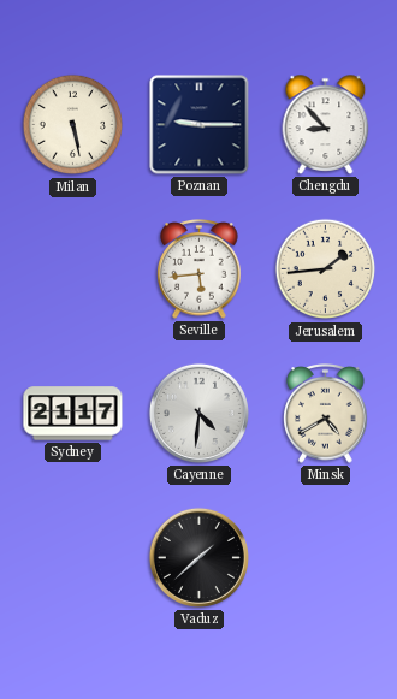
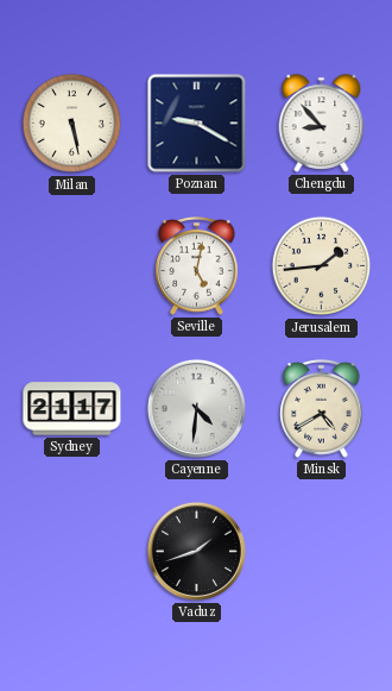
Poznan: 9:15 -> 9:20 (197, 124)
Seville: 5:44 -> 5:02 (197, 266)
Vaduz: 1:38 -> 1:42 (196, 551)
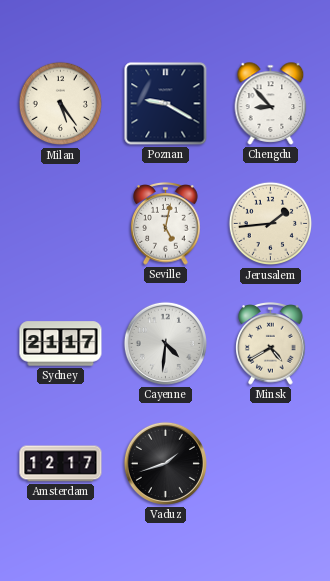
Milan: 5:28 -> 5:24 (61, 104)
Amsterdam: none -> 12:17 (61, 464)
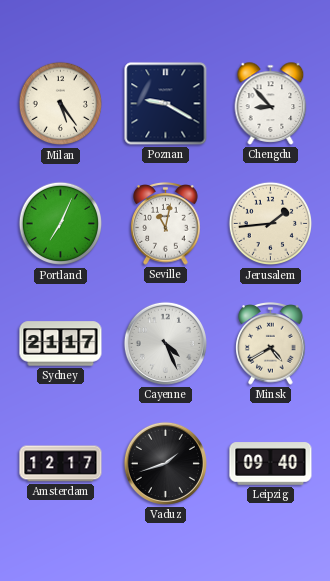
Portland: none -> 7:04 (61, 224)
Seville: 5:02 -> 11:02 (166, 224)
Cayenne: 4:31 -> 4:26 (165, 343)
Leipzig: none -> 09:40 (271, 464)
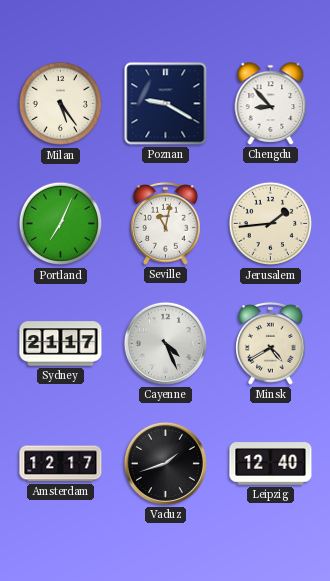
Leipzig: 09:40 -> 12:40 (271, 464)
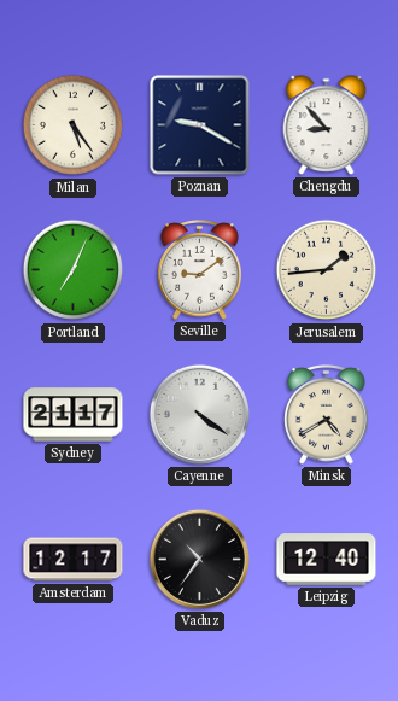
Seville: 11:02 -> 9:09 (200, 270)
Cayenne: 4:26 -> 4:21 (199, 414)
Vaduz: 1:42 -> 10:36 (199, 559)
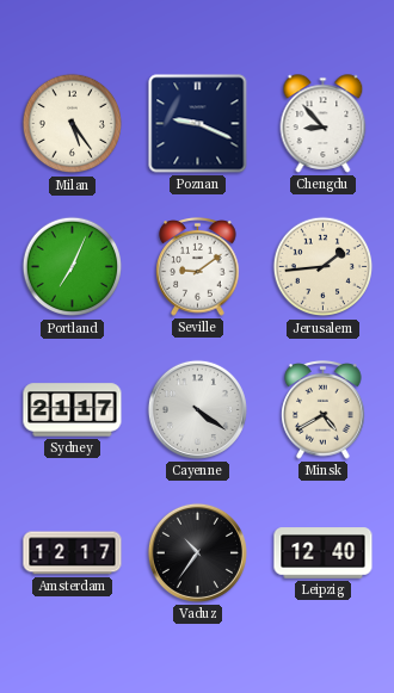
Poznan: 9:20 -> 9:19 (198, 124)
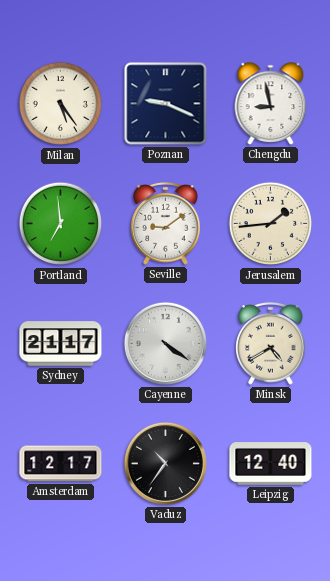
Chengdu: 8:53 -> 8:58 (271, 104)
Portland: 7:04 -> 6:59 (61, 224)
